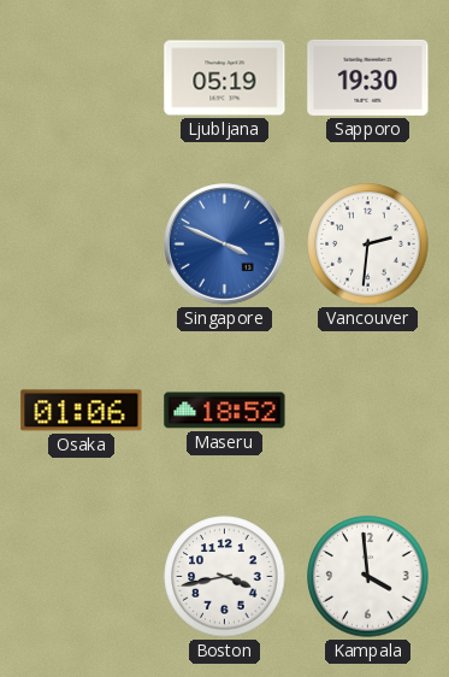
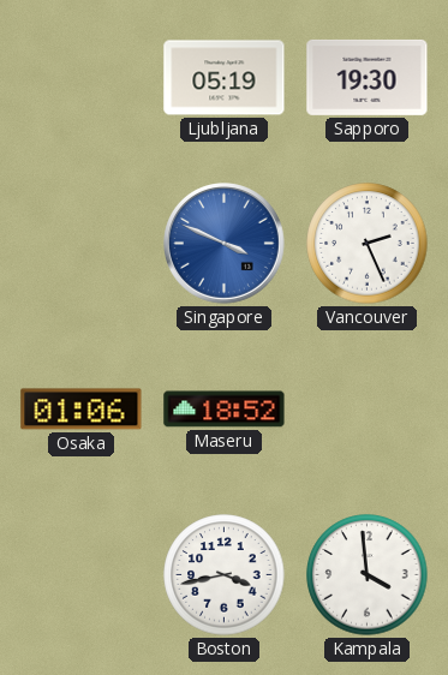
Vancouver: 2:31 -> 2:26 (368, 244)
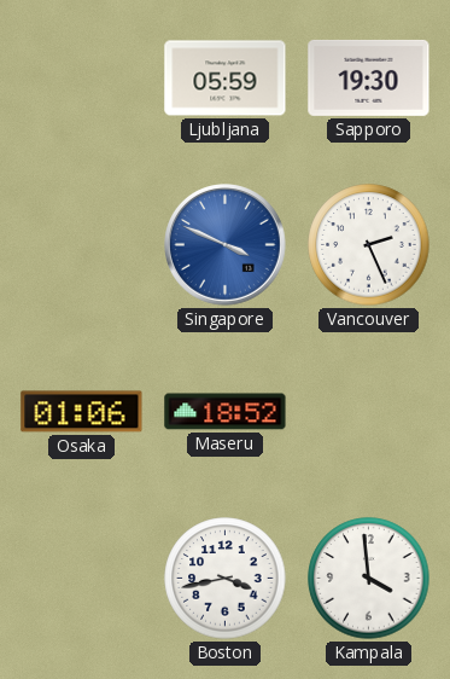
Ljubljana: 05:19 -> 05:59 (226, 79)
